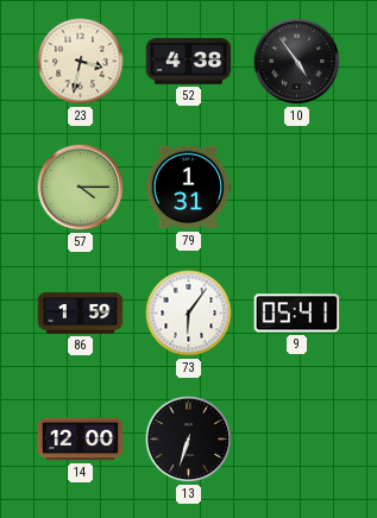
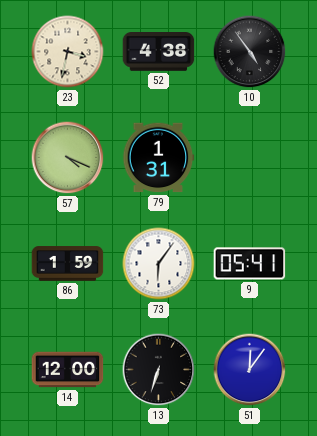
57: 4:15 -> 4:19 (68, 158)
51: none -> 12:06 (250, 370)
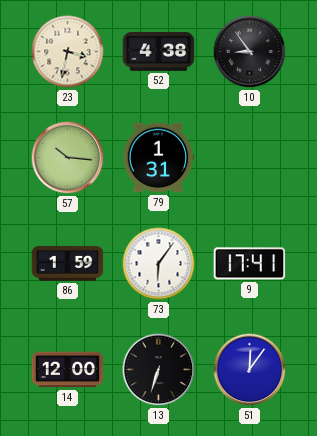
10: 4:54 -> 8:54 (250, 52)
57: 4:19 -> 10:16 (68, 158)
9: 05:41 -> 17:41 (250, 264)
